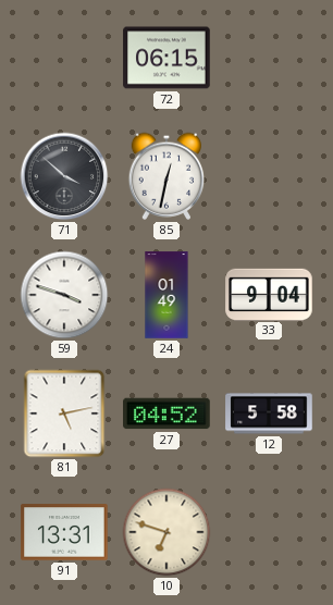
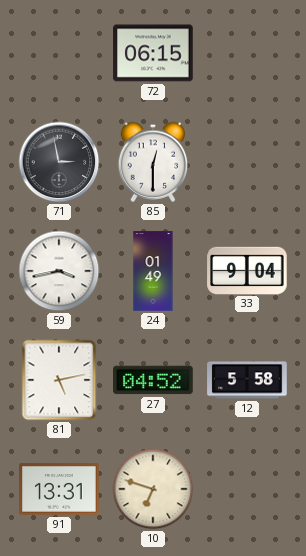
71: 3:52 -> 2:58 (59, 162)
85: 12:32 -> 12:30 (153, 162)
59: 3:48 -> 3:43 (59, 271)
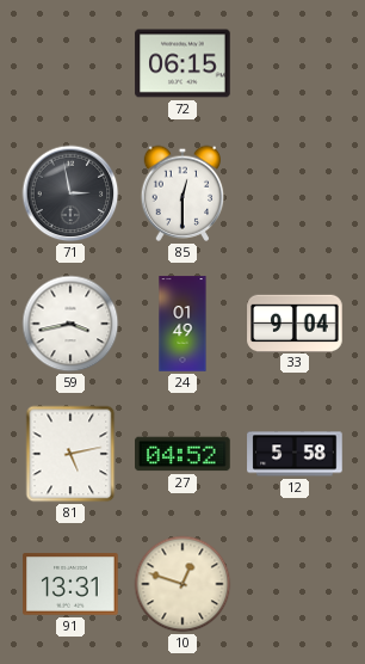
10: 6:48 -> 12:48 (182, 584)
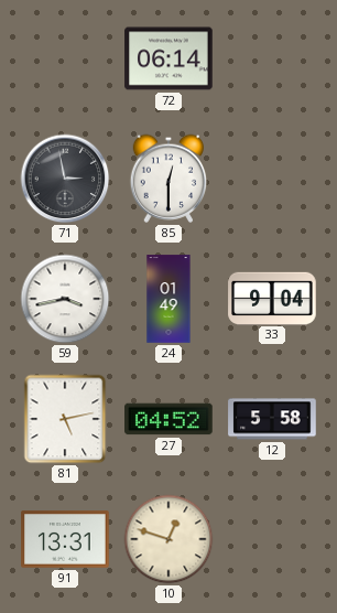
72: 06:15 -> 06:14 (168, 58)
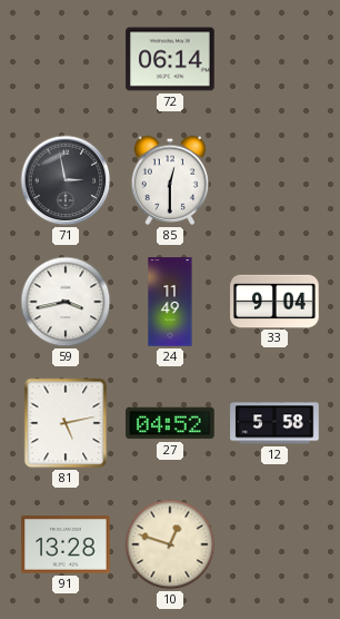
24: 01:49 -> 11:49 (170, 302)
91: 13:31 -> 13:28 (66, 544)
